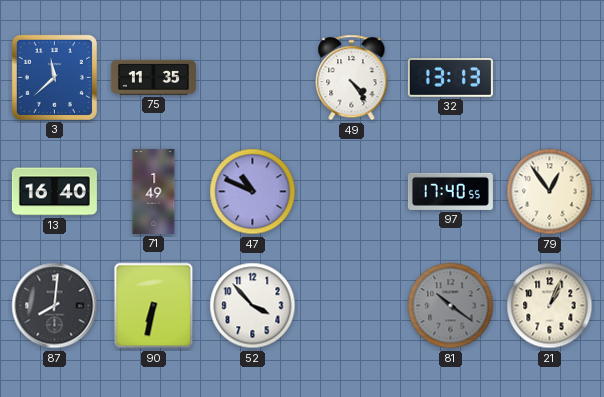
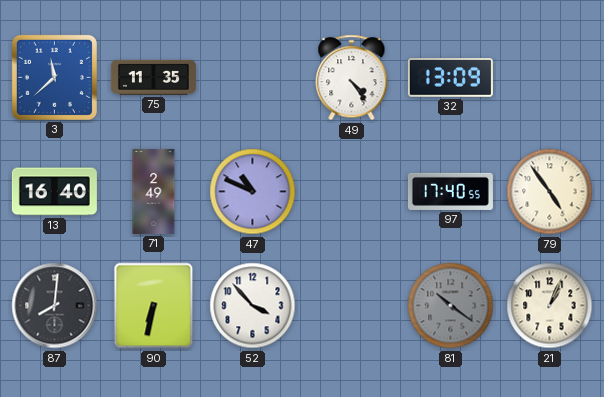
32: 13:13 -> 13:09 (450, 78)
71: 1:49 -> 2:49 (154, 191)
79: 12:54 -> 4:54 (550, 192)
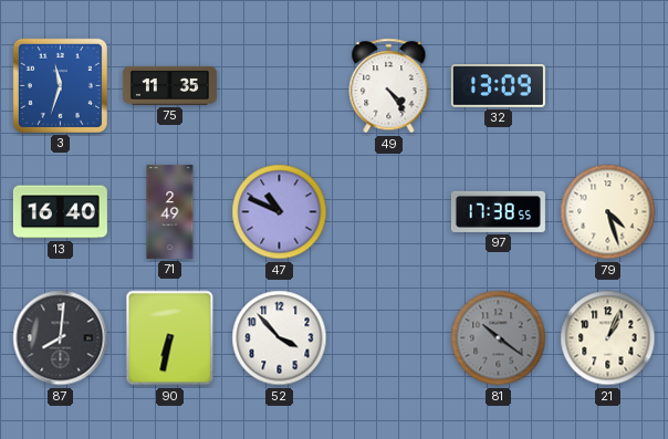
3: 11:38 -> 11:33 (60, 85)
97: 17:40 -> 17:38 (498, 211)
79: 4:54 -> 4:27 (608, 212)
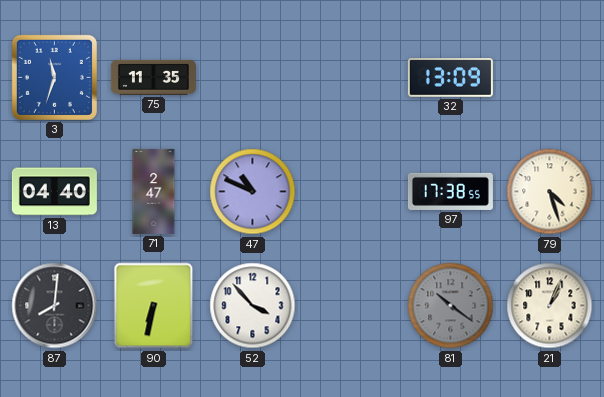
49: 4:24 -> none (389, 86)
13: 16:40 -> 04:40 (54, 192)
71: 2:49 -> 2:47 (154, 191)
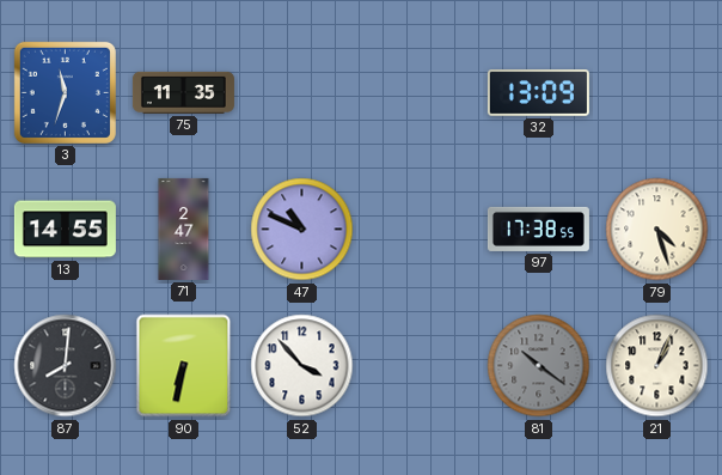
13: 04:40 -> 14:55 (65, 230)
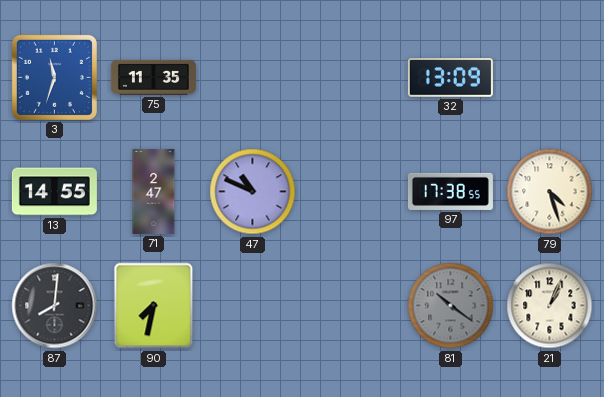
90: 6:32 -> 7:32 (154, 306)
52: 3:53 -> none (302, 366)
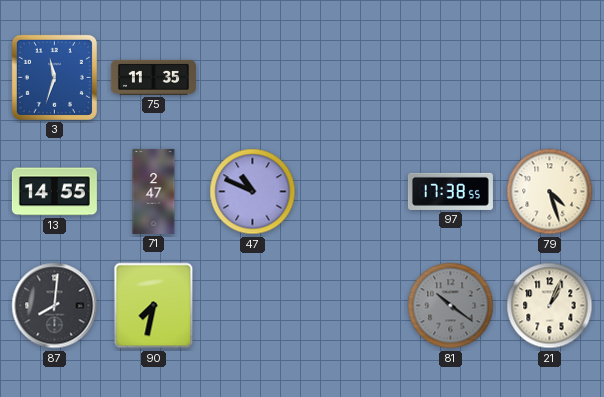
32: 13:09 -> none (450, 78)
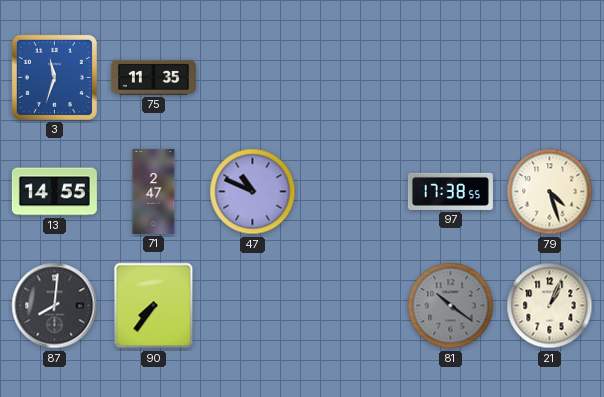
90: 7:32 -> 7:36 (154, 306)
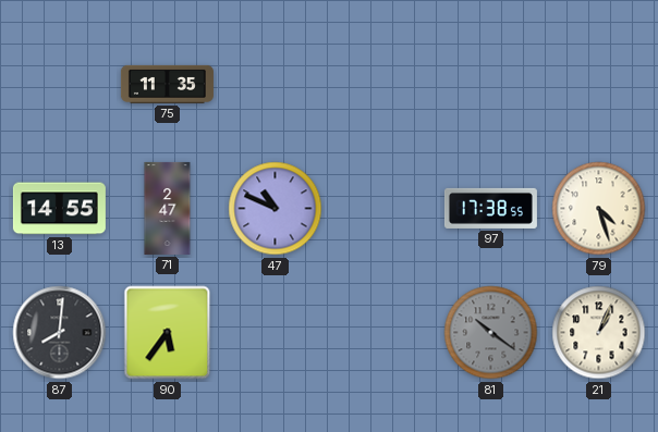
3: 11:33 -> none (54, 77)
90: 7:36 -> 5:36 (168, 333)
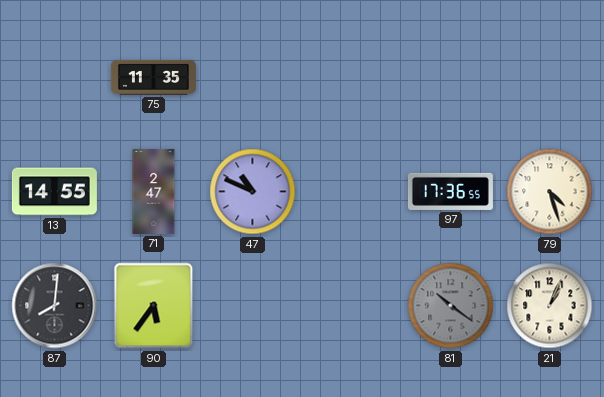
97: 17:38 -> 17:36 (450, 191)
